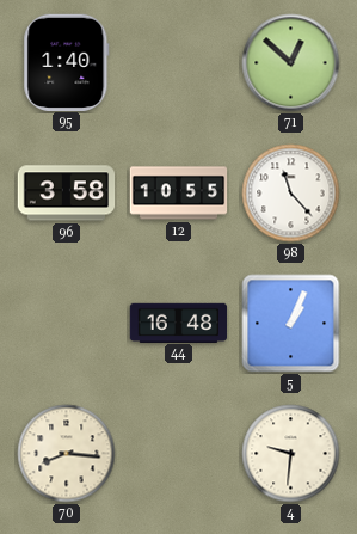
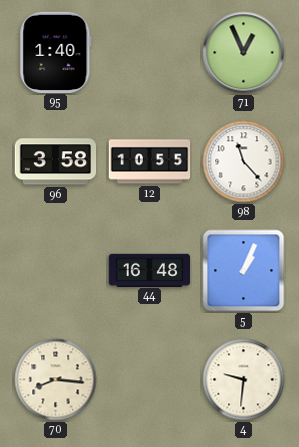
71: 12:52 -> 12:56 (244, 53)
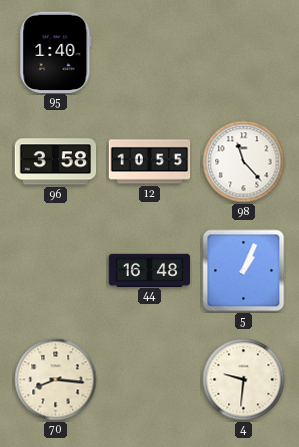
71: 12:56 -> none (244, 53)
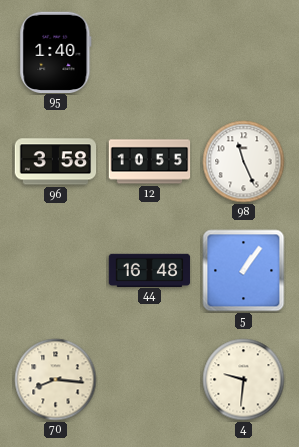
98: 11:23 -> 11:26 (244, 162)
5: 1:04 -> 1:06 (244, 271)
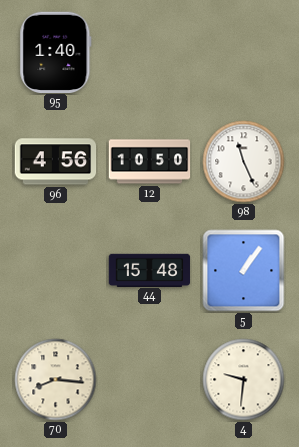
96: 3:58 -> 4:56 (56, 162)
12: 10:55 -> 10:50 (150, 162)
44: 16:48 -> 15:48 (150, 270)
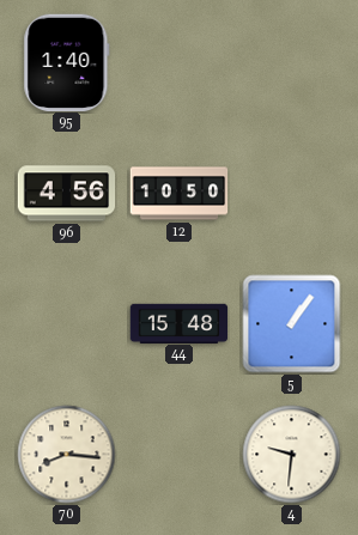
98: 11:26 -> none (244, 162)
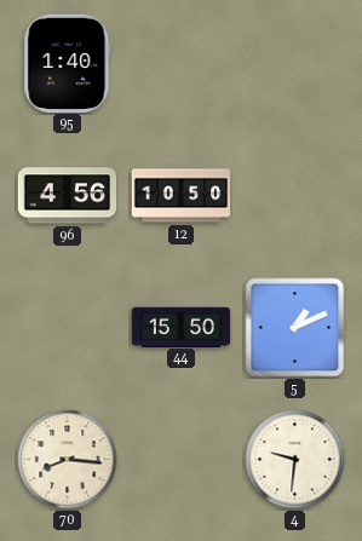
44: 15:48 -> 15:50 (182, 327)
5: 1:06 -> 1:11 (295, 328)
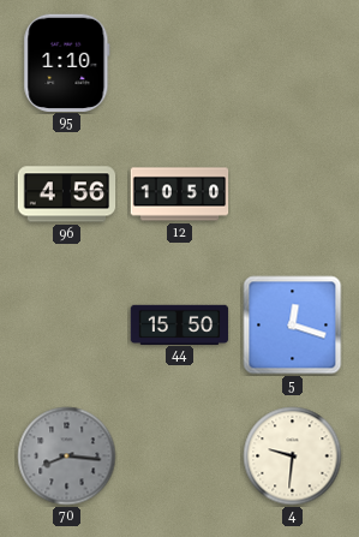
95: 1:40 -> 1:10 (67, 62)
5: 1:11 -> 12:18 (293, 326)
70 dial: cream -> grey (67, 457)
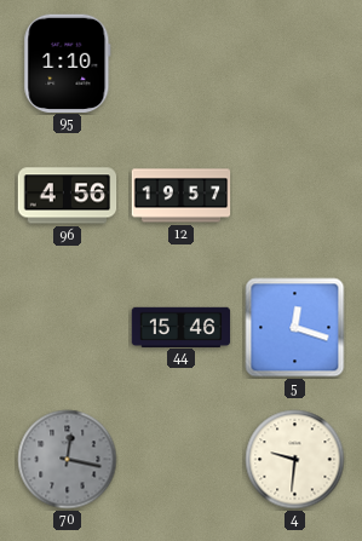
12: 10:50 -> 19:57 (182, 196)
44: 15:50 -> 15:46 (182, 327)
70: 8:16 -> 12:17 (68, 460)
